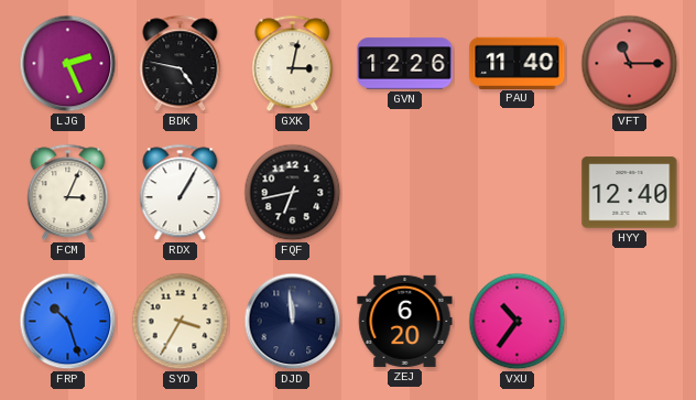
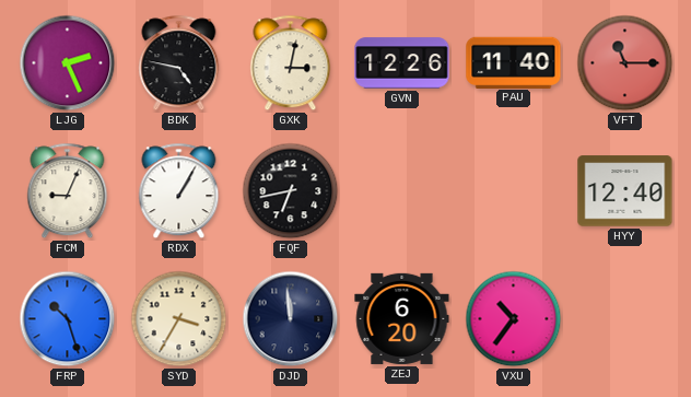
FCM: 3:04 -> 9:04 (68, 191)
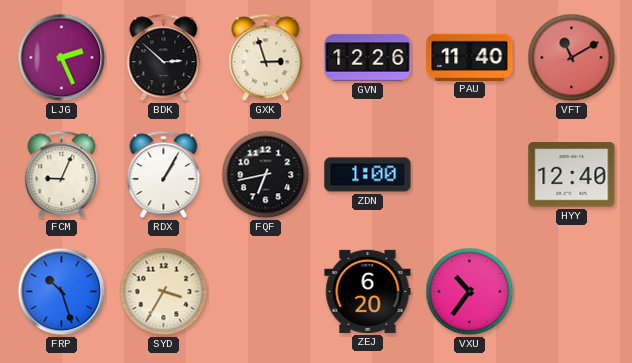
BDK: 4:47 -> 2:52 (164, 58)
GXK: 3:02 -> 2:57 (266, 58)
VFT: 11:15 -> 11:10 (572, 58)
ZDN: none -> 1:00 (368, 175)
DJD: 11:59 -> none (291, 319)
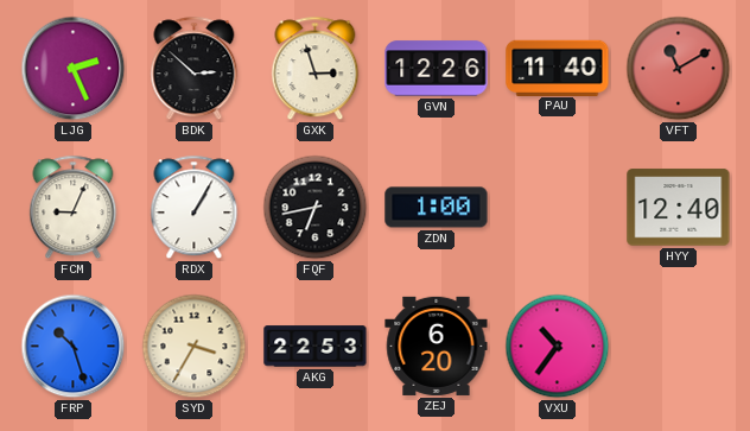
AKG: none -> 22:53 (316, 347)
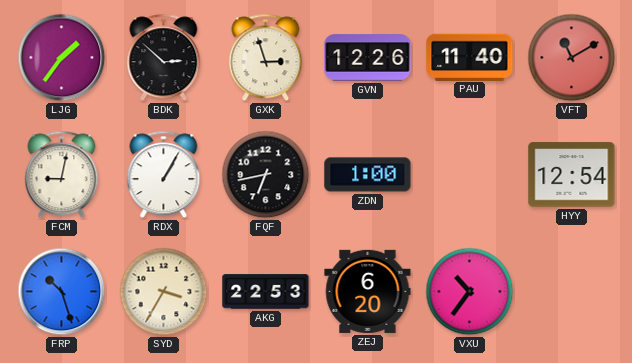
LJG: 2:26 -> 1:36 (62, 58)
FCM: 9:04 -> 9:02 (62, 175)
HYY: 12:40 -> 12:54 (572, 175)
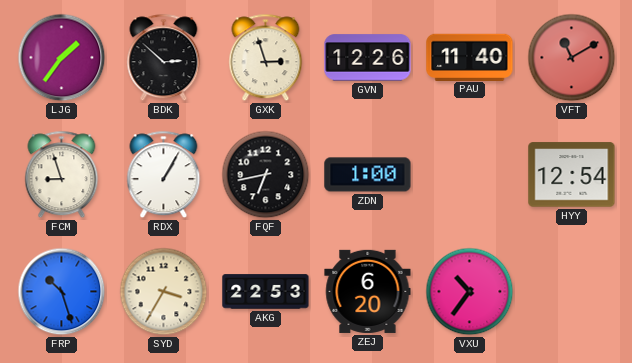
FCM: 9:02 -> 8:57 (62, 175)
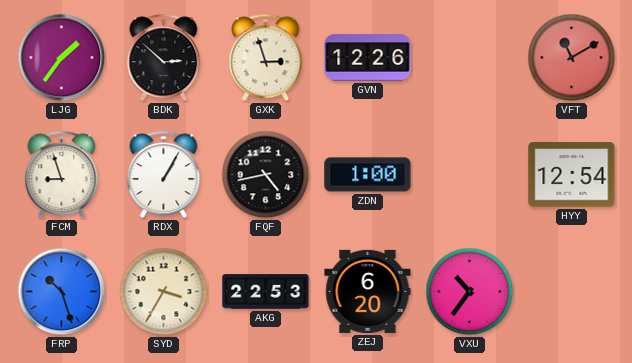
PAU: 11:40 -> none (470, 57)
FQF: 6:43 -> 4:43 (266, 175)
